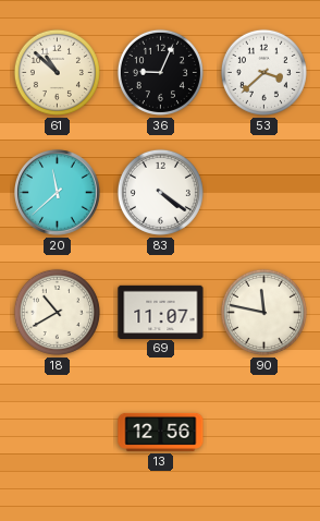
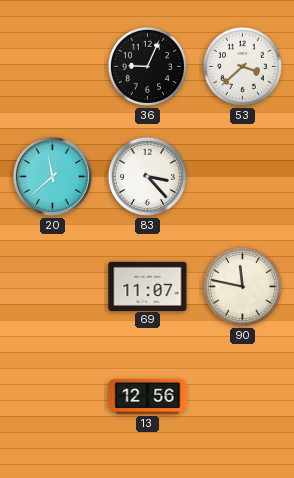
61: 10:52 -> none (57, 72)
83: 4:21 -> 3:23 (147, 176)
18: 10:40 -> none (57, 312)
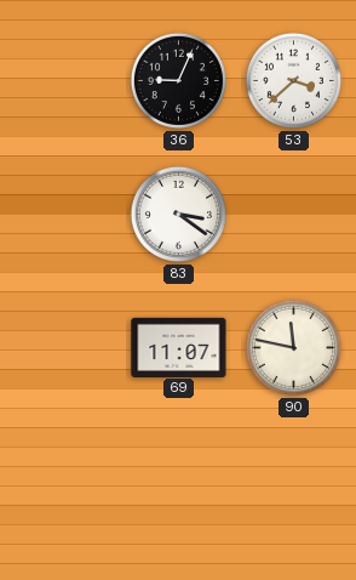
20: 11:38 -> none (53, 177)
83: 3:23 -> 3:21 (178, 214)
13: 12:56 -> none (148, 396)
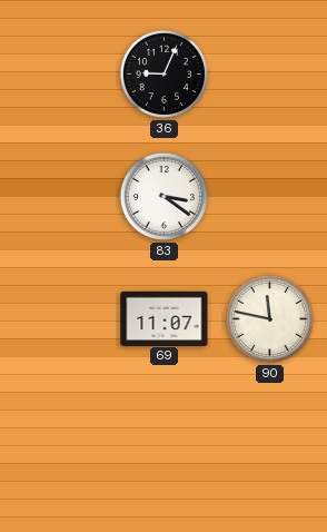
53: 3:38 -> none (293, 80)
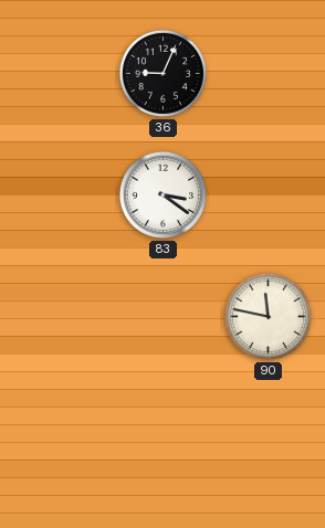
69: 11:07 -> none (165, 318)
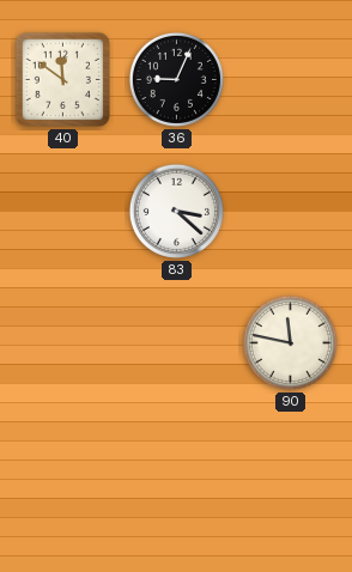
40: none -> 11:51 (62, 79)
83: 3:21 -> 3:22 (176, 211)
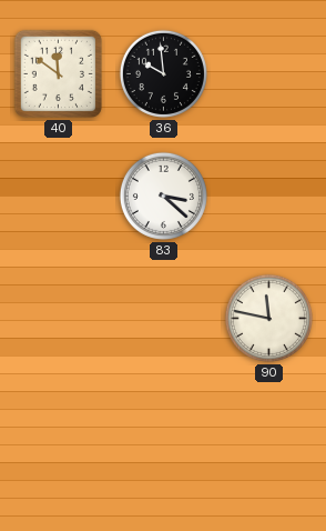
36: 9:04 -> 9:59 (163, 73)
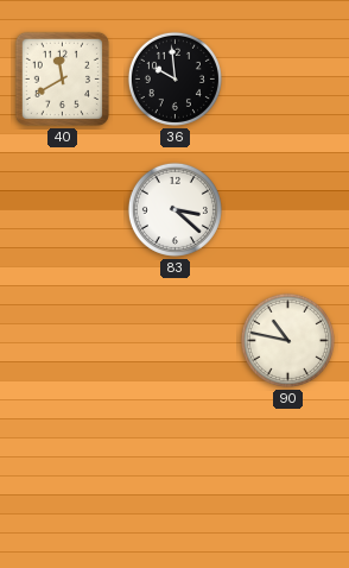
40: 11:51 -> 11:40 (62, 78)
90: 11:47 -> 10:47 (287, 340)
